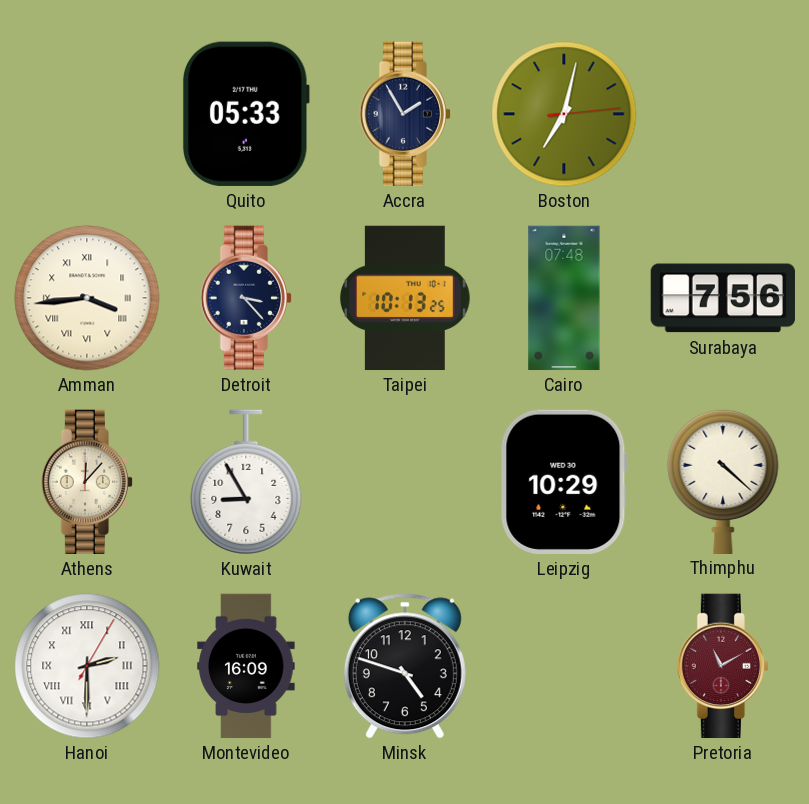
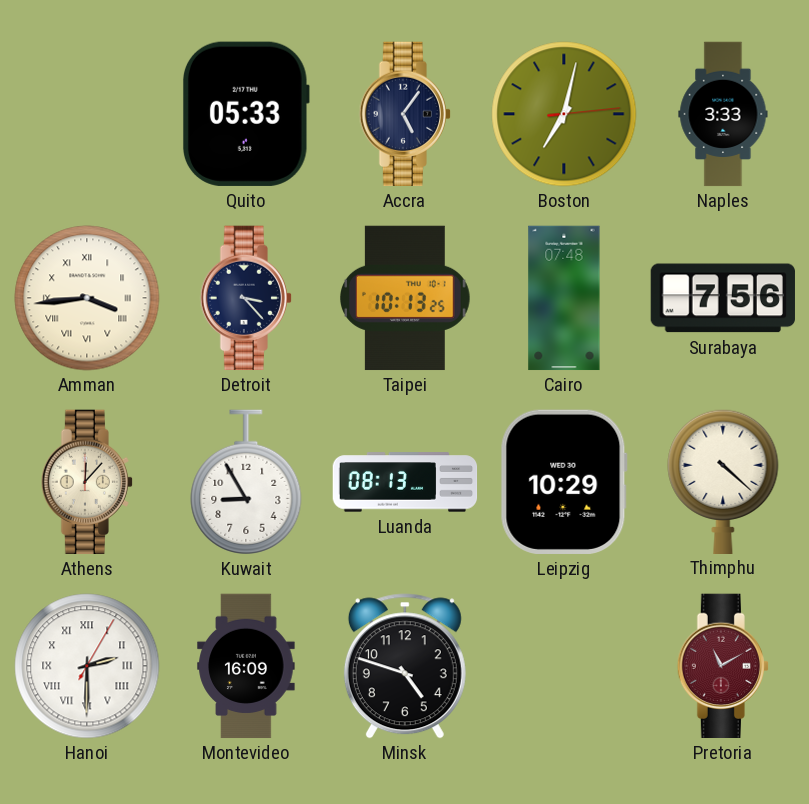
Accra: 1:55 -> 5:06 (404, 114)
Naples: none -> 3:33 (723, 114)
Luanda: none -> 08:13 (405, 482)
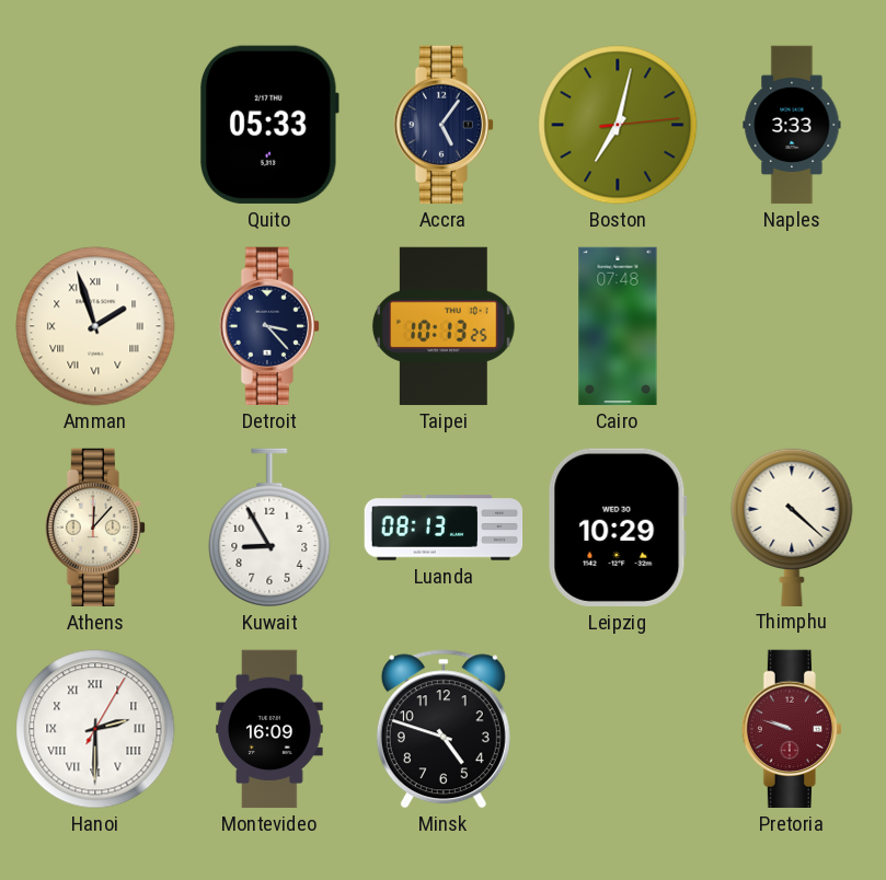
Amman: 3:44 -> 1:57 (95, 326)
Surabaya: 7:56 -> none (722, 298)
Pretoria: 11:10 -> 9:48 (791, 729)
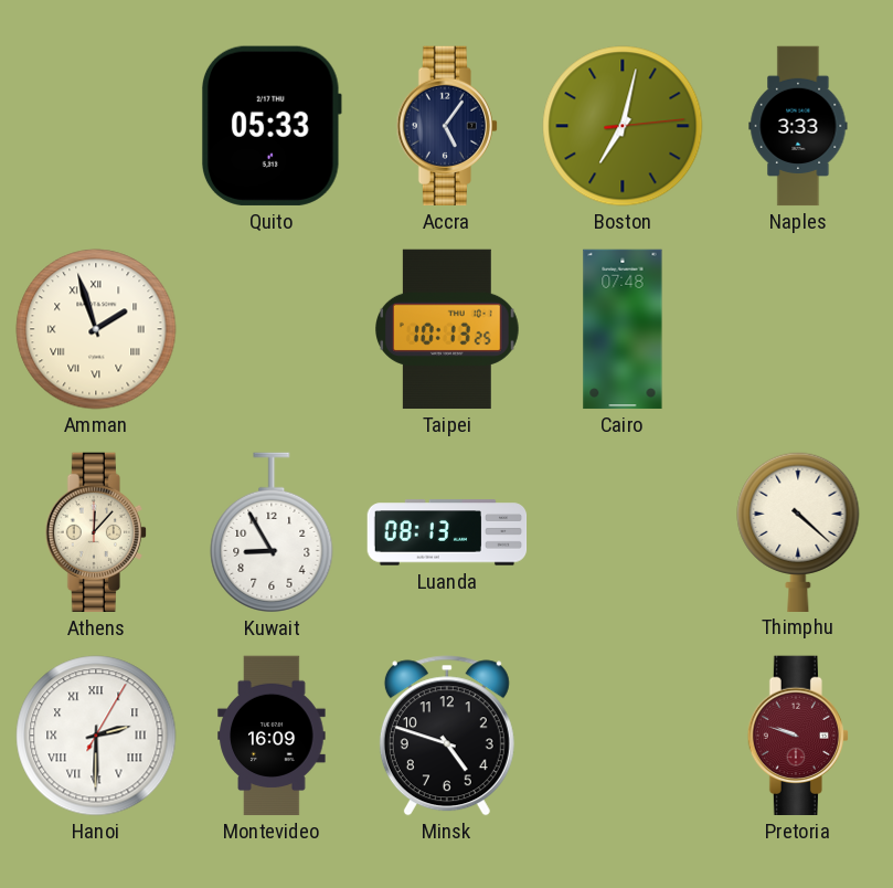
Detroit: 3:23 -> none (268, 326)
Leipzig: 10:29 -> none (618, 528)
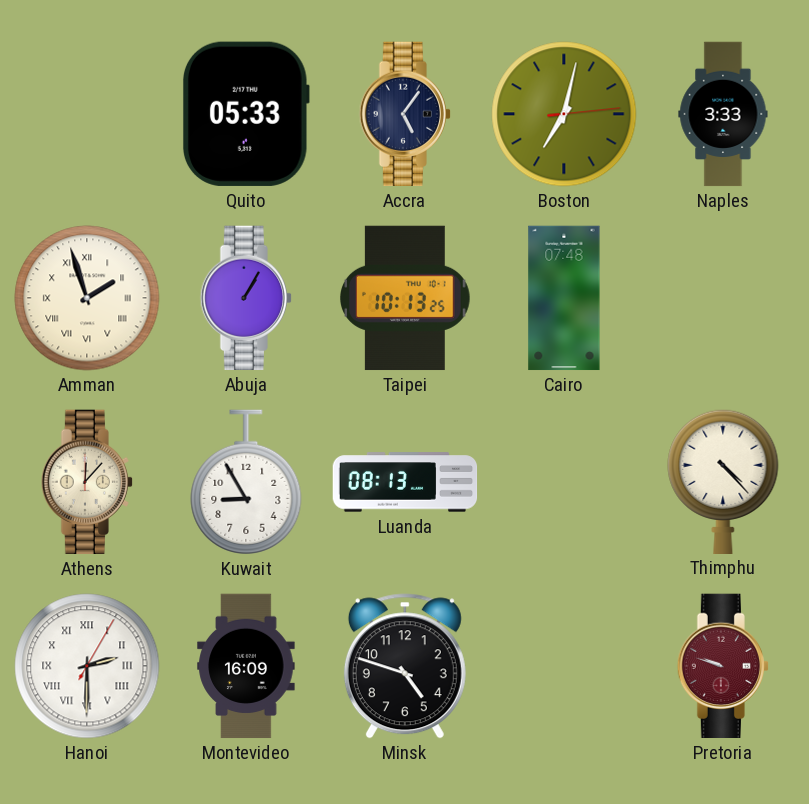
Abuja: none -> 1:05 (245, 298)
Thimphu: 4:22 -> 4:23 (723, 481)
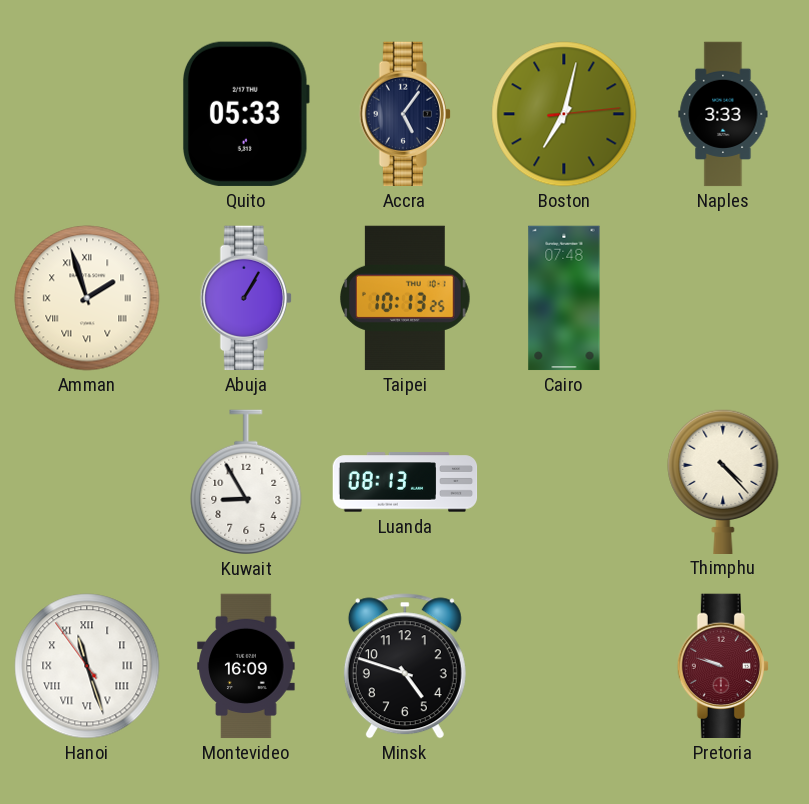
Athens: 12:07 -> none (86, 482)
Hanoi: 2:30 -> 11:26 (87, 666)
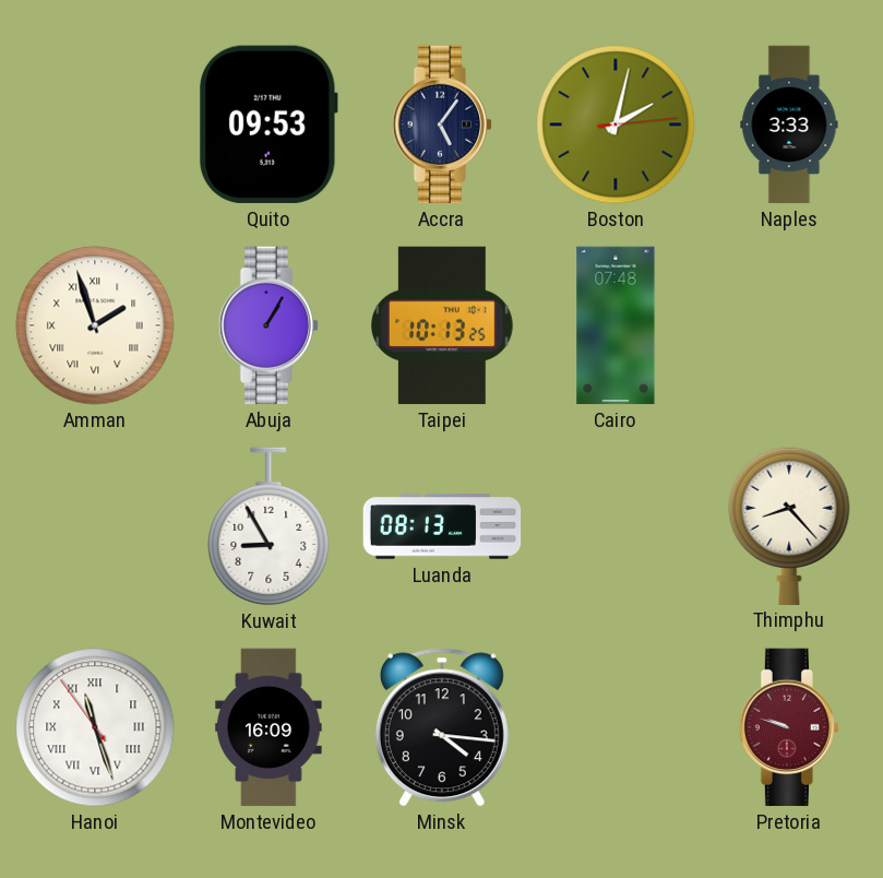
Quito: 05:33 -> 09:53 (270, 124)
Boston: 7:02 -> 2:02 (616, 124)
Thimphu: 4:23 -> 8:23 (789, 525)
Minsk: 4:48 -> 4:16 (442, 727)
